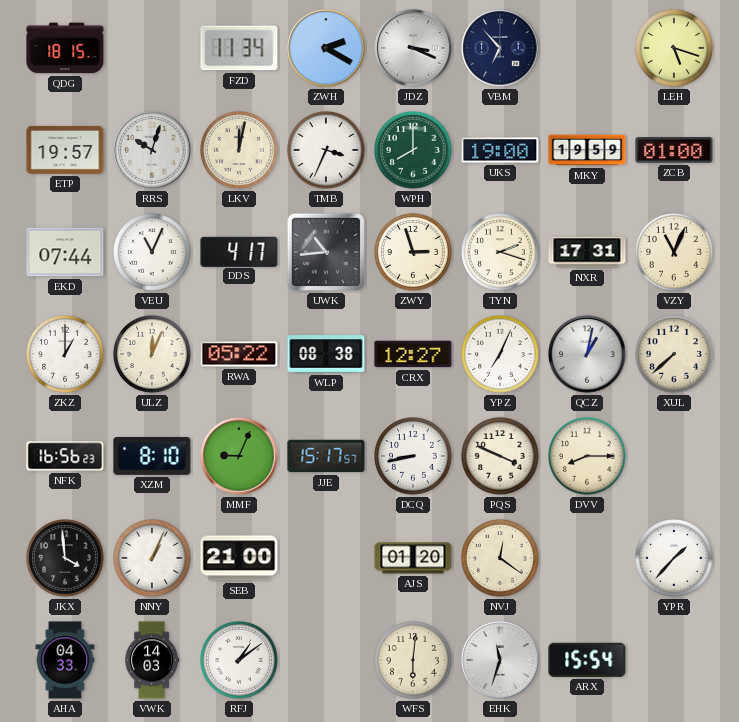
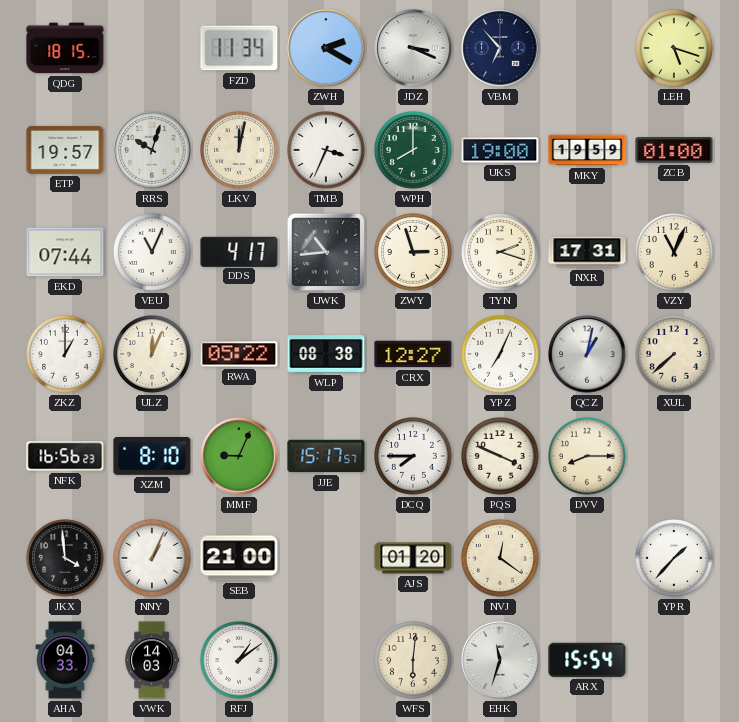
DCQ: 8:43 -> 7:45 (413, 456)
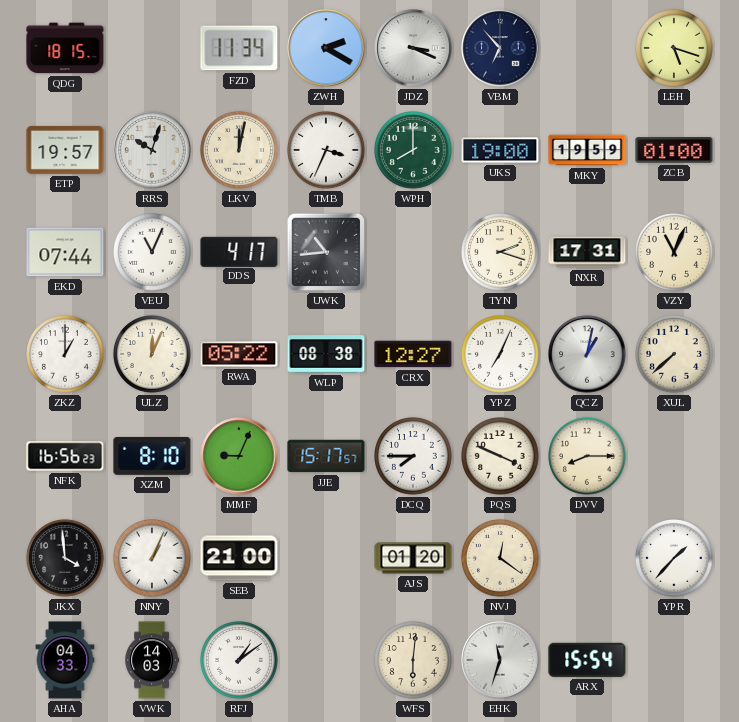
ZWY: 2:57 -> none (413, 252)
